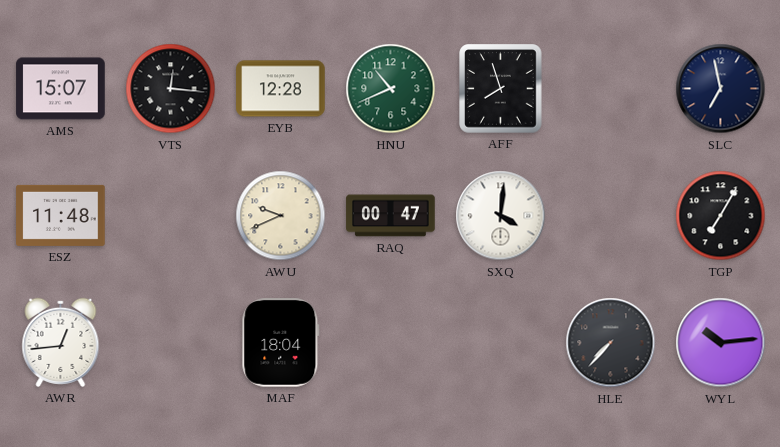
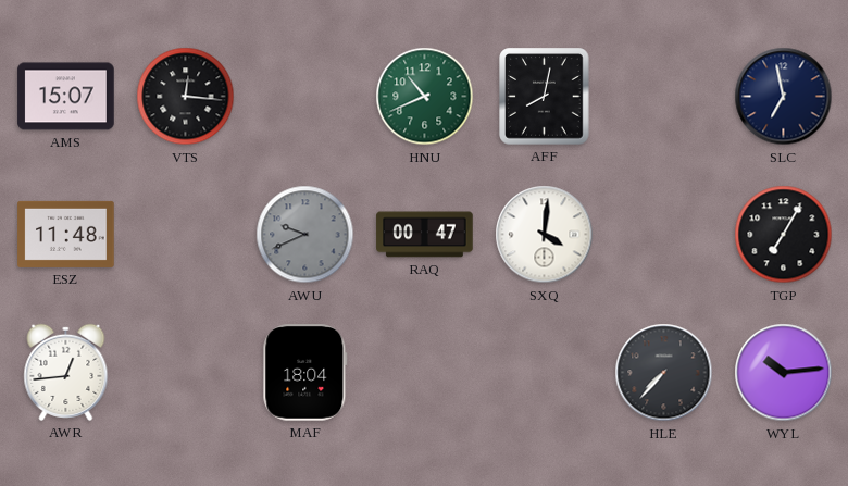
EYB: 12:28 -> none (281, 89)
AFF: 7:57 -> 8:02 (545, 97)
AWU dial: cream -> grey (305, 235)
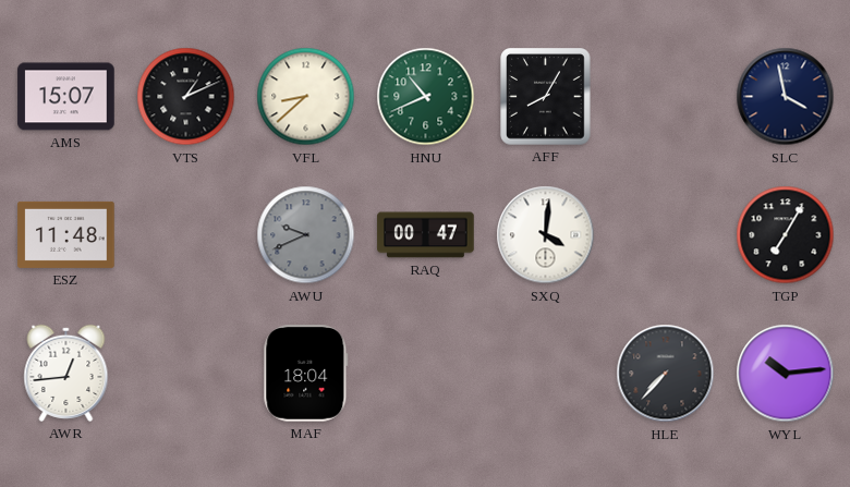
VTS: 12:16 -> 1:11 (186, 97)
VFL: none -> 8:38 (306, 97)
AFF: 8:02 -> 8:05 (546, 97)
SLC: 6:58 -> 3:58 (786, 97)
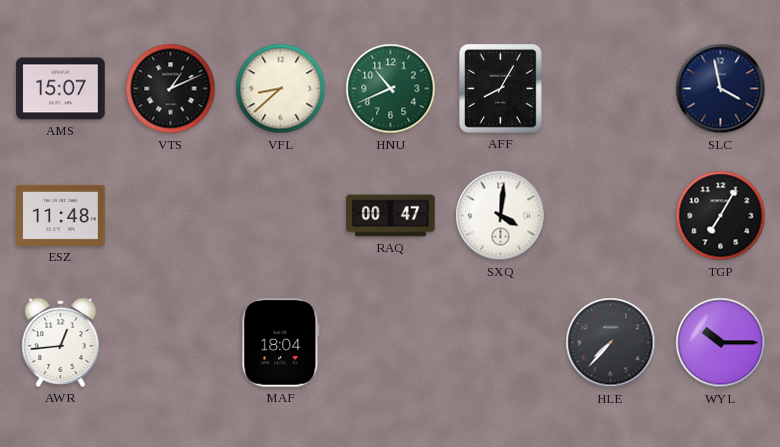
AWU: 9:41 -> none (306, 235)
WYL: 10:14 -> 10:15 (721, 343)
